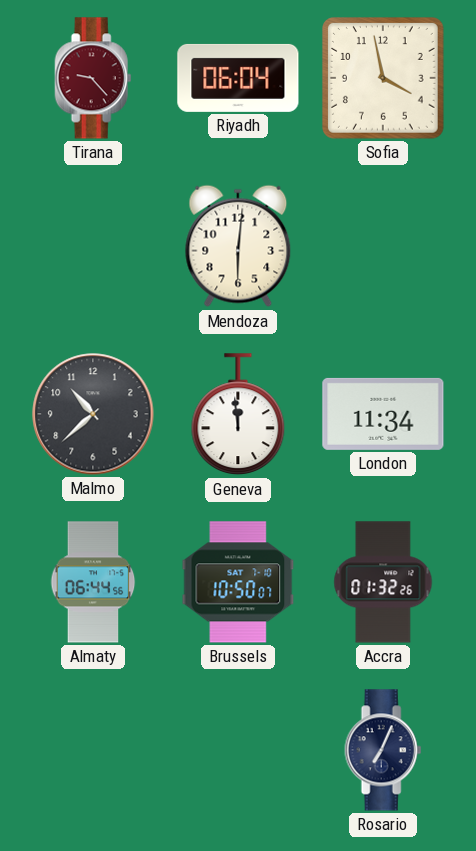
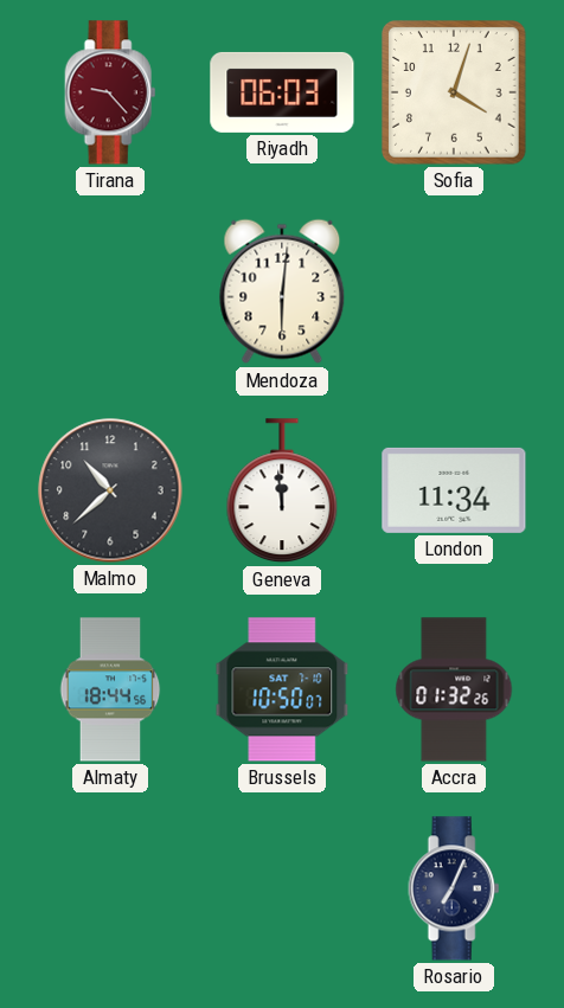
Riyadh: 06:04 -> 06:03 (282, 92)
Sofia: 3:58 -> 4:03 (455, 94)
Almaty: 06:44 -> 18:44 (110, 689)
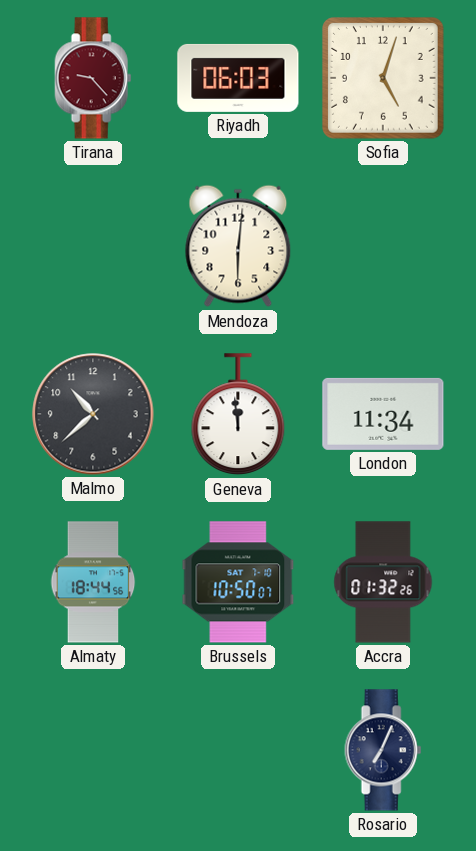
Sofia: 4:03 -> 5:03 (384, 79)
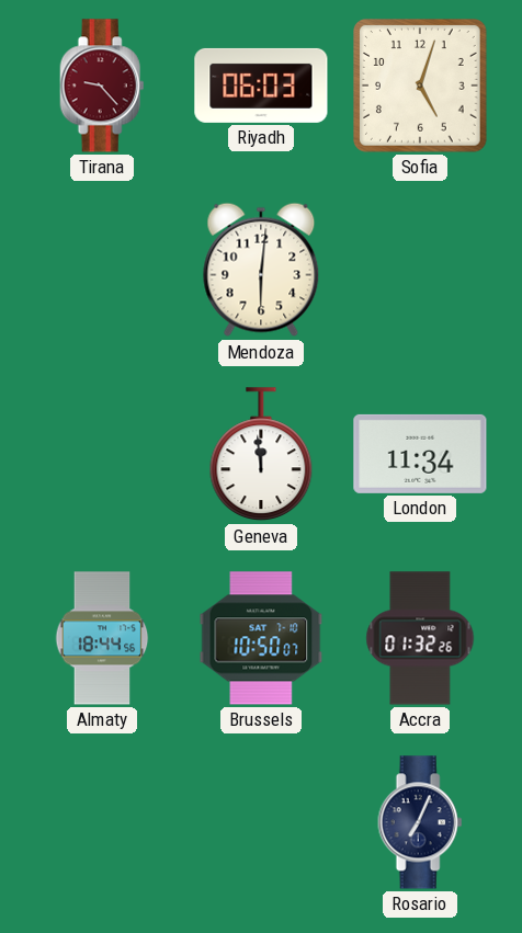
Malmo: 10:38 -> none (93, 414)
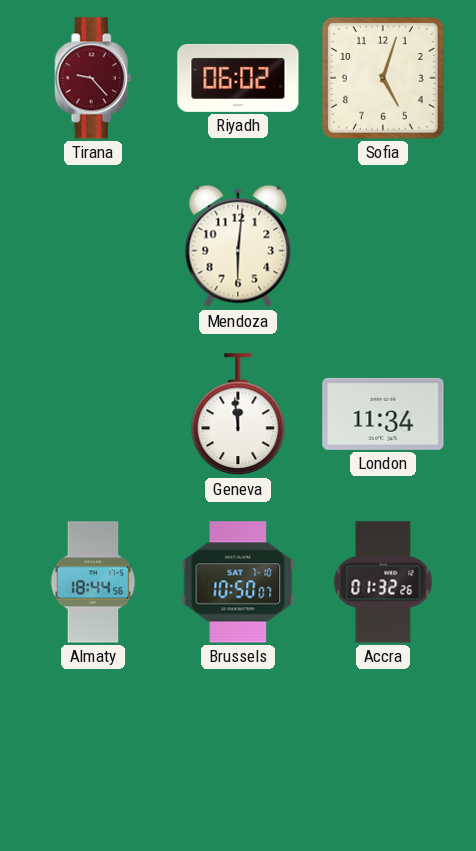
Riyadh: 06:03 -> 06:02 (238, 78)
Rosario: 7:04 -> none (420, 822)
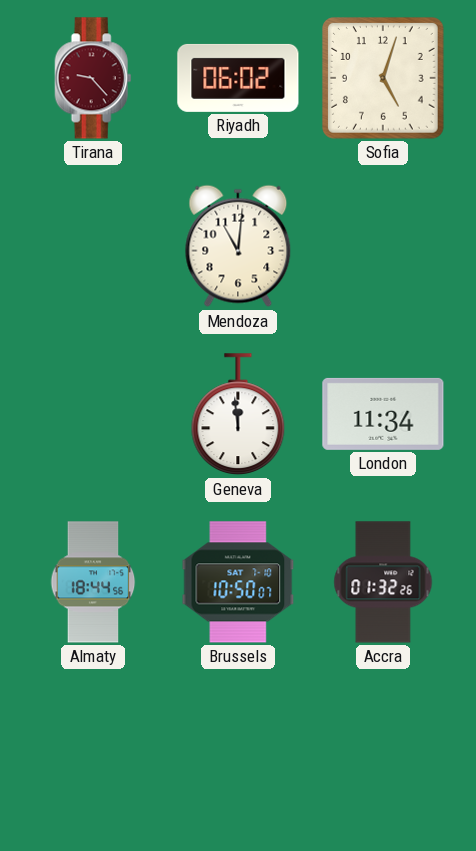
Mendoza: 6:01 -> 11:01 (238, 246)
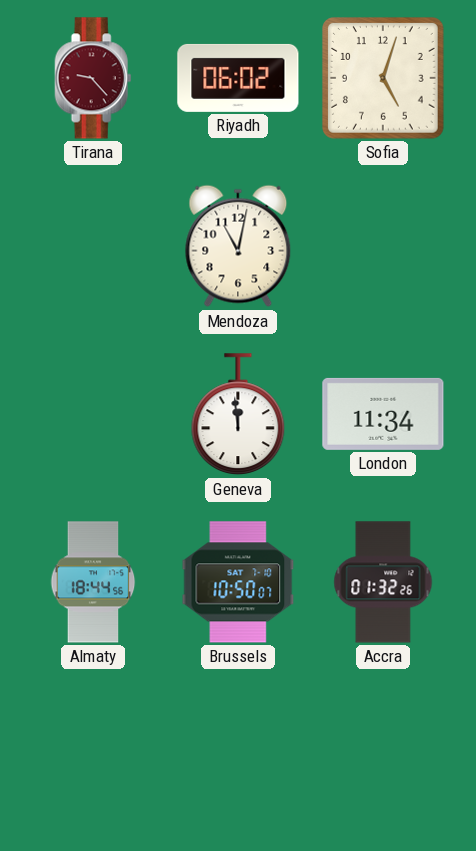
Mendoza: 11:01 -> 11:02 (238, 246)
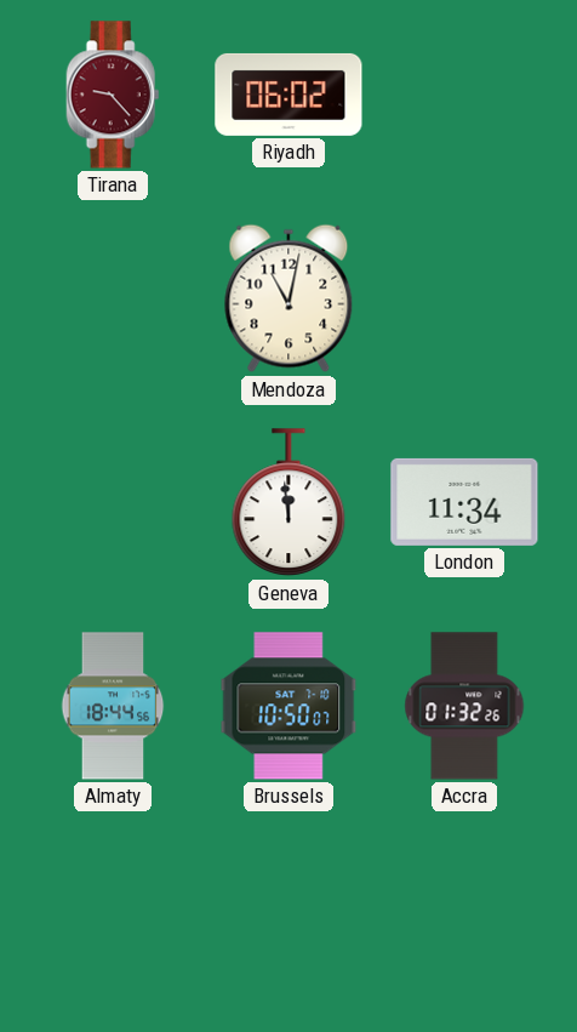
Sofia: 5:03 -> none (384, 79)
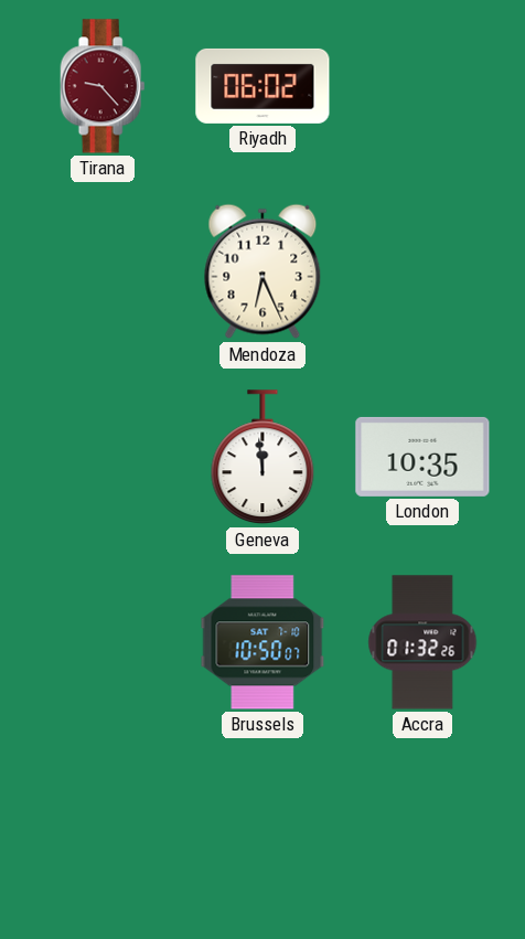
Mendoza: 11:02 -> 6:26 (262, 271)
London: 11:34 -> 10:35 (422, 457)
Almaty: 18:44 -> none (113, 706)
